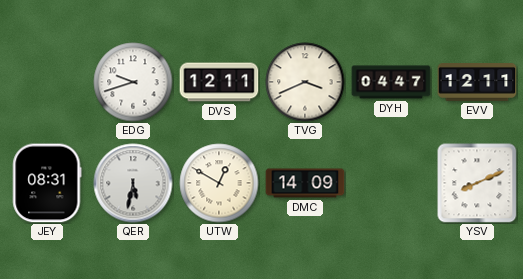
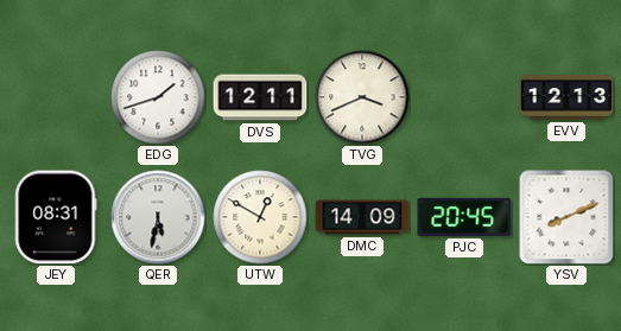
EDG: 9:42 -> 1:42 (158, 97)
DYH: 04:47 -> none (391, 82)
EVV: 12:11 -> 12:13 (566, 98)
PJC: none -> 20:45 (464, 217)
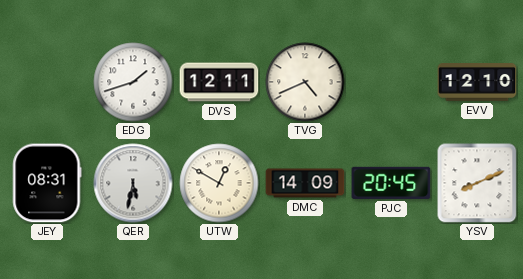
TVG: 3:41 -> 4:41 (305, 82)
EVV: 12:13 -> 12:10 (477, 83)
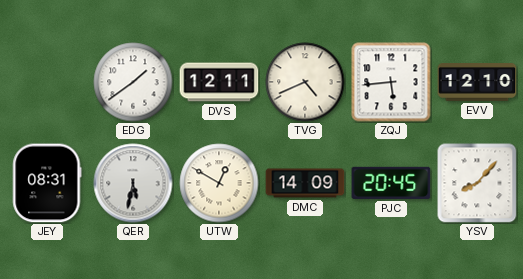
EDG: 1:42 -> 1:39 (133, 82)
ZQJ: none -> 5:44 (391, 82)
YSV: 8:11 -> 8:07 (477, 183)
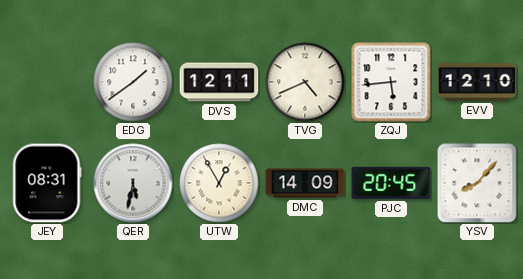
UTW: 12:50 -> 12:55 (219, 183)
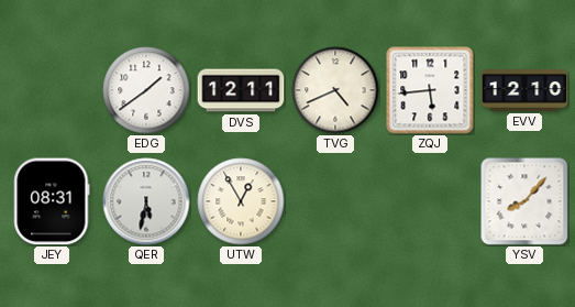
DMC: 14:09 -> none (305, 183)
PJC: 20:45 -> none (391, 183)
